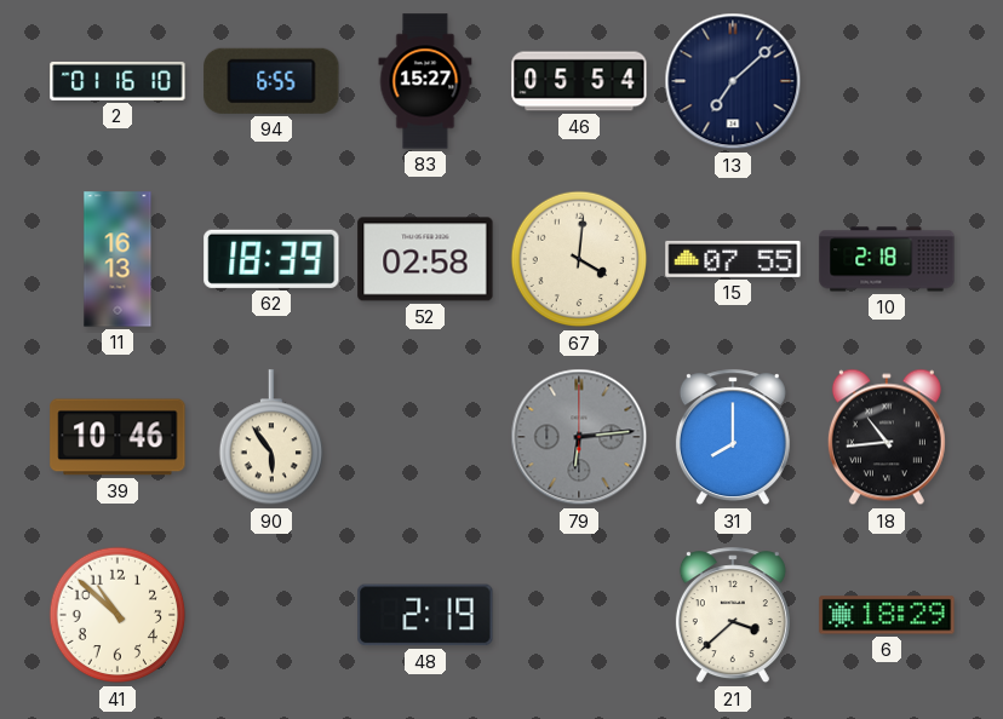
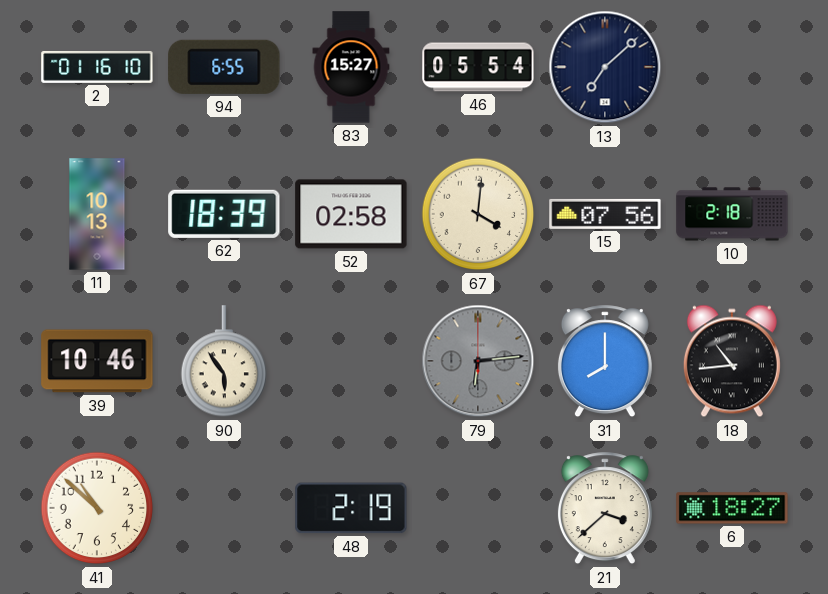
11: 16:13 -> 10:13 (97, 214)
15: 07:55 -> 07:56 (605, 214)
6: 18:29 -> 18:27 (732, 508)
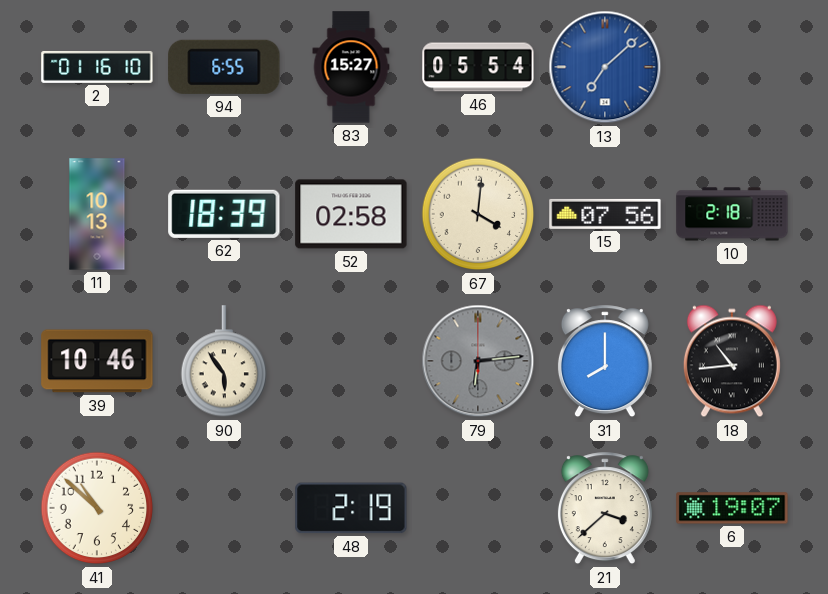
13 dial: navy -> blue (605, 67)
6: 18:27 -> 19:07 (732, 508)
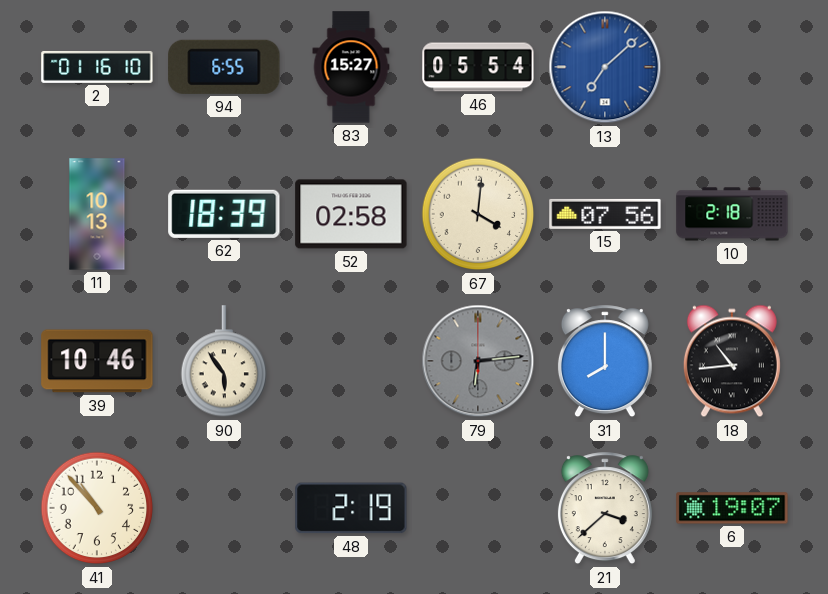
41: 10:52 -> 10:53 (97, 508)
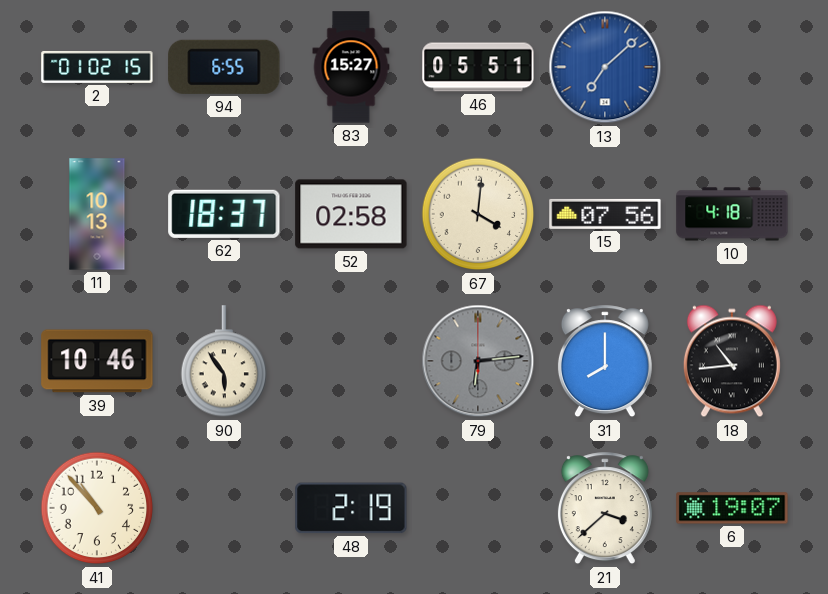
2: 01:16 -> 01:02 (97, 67)
46: 05:54 -> 05:51 (478, 67)
62: 18:39 -> 18:37 (224, 214)
10: 2:18 -> 4:18 (732, 214)
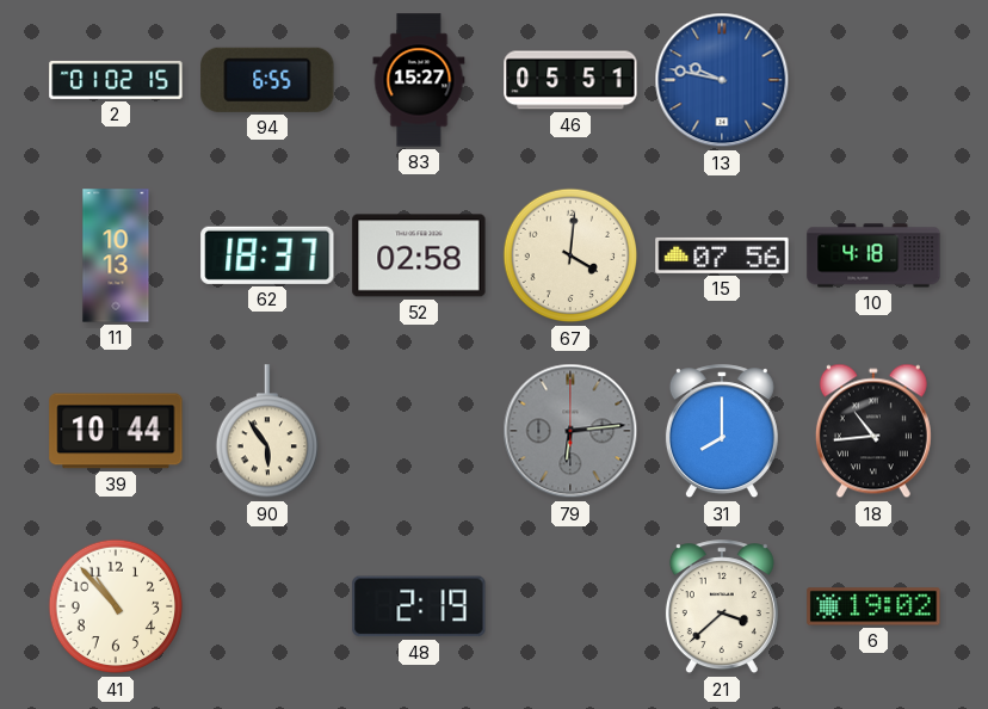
13: 7:08 -> 9:47 (722, 80)
39: 10:46 -> 10:44 (116, 431)
6: 19:07 -> 19:02 (873, 606)
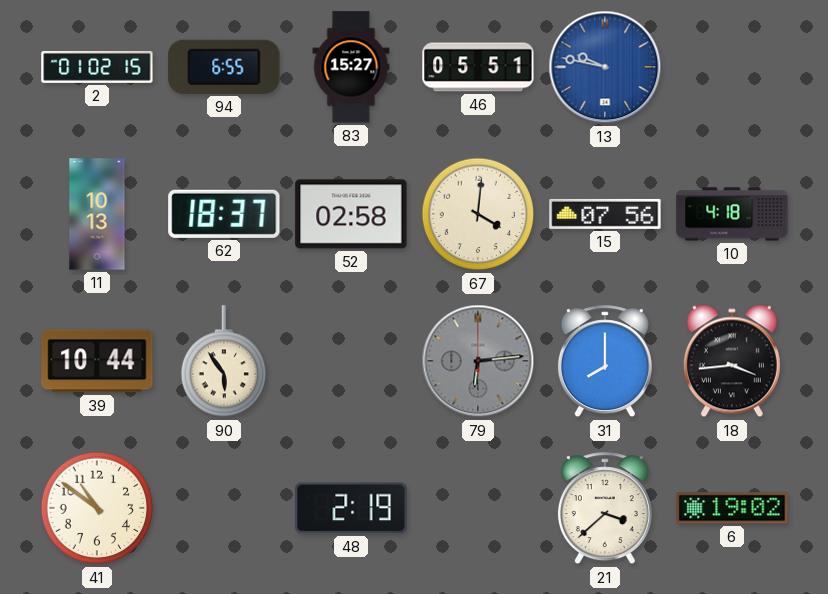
18: 10:44 -> 3:44 (732, 361)
41: 10:53 -> 10:51 (97, 508)
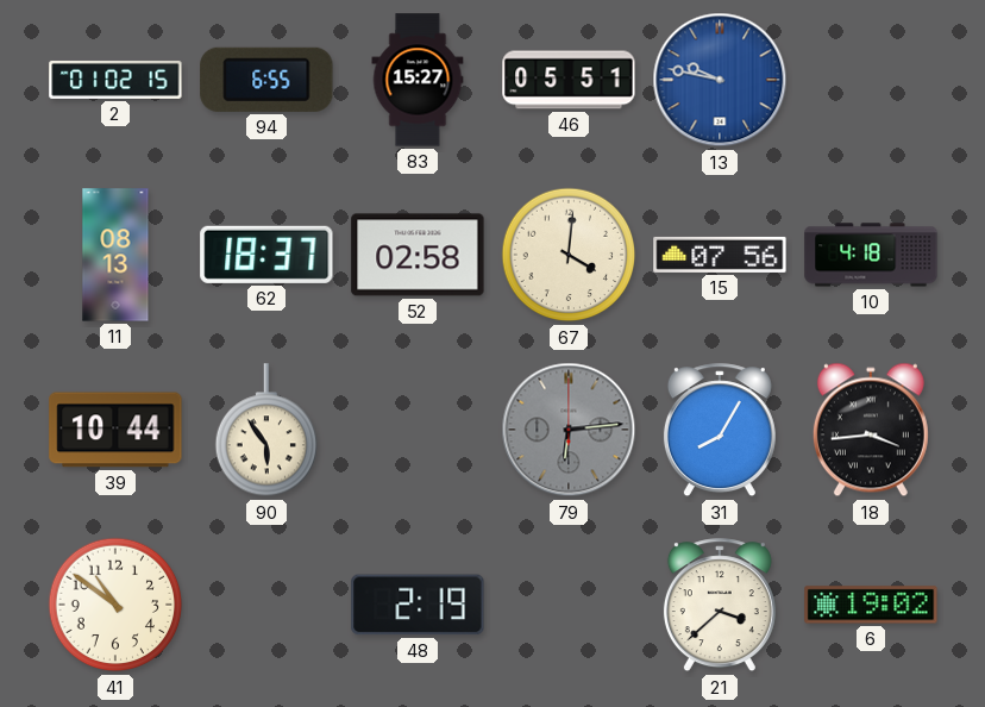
11: 10:13 -> 08:13 (115, 255)
31: 8:00 -> 8:05 (720, 431)
